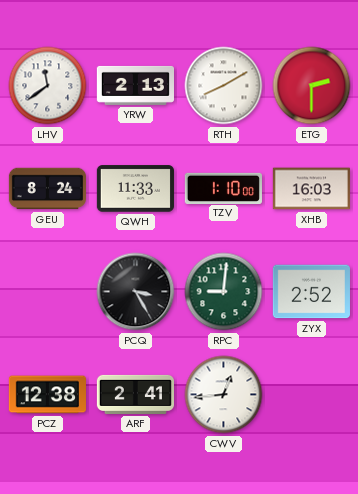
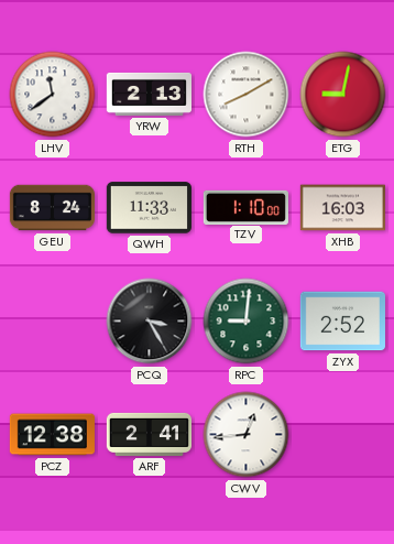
ETG: 2:30 -> 9:02 (343, 95)
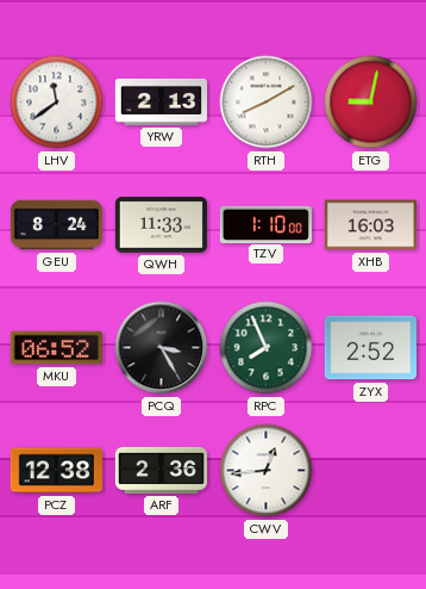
MKU: none -> 06:52 (56, 348)
RPC: 9:01 -> 7:56 (267, 348)
ARF: 2:41 -> 2:36 (161, 470)
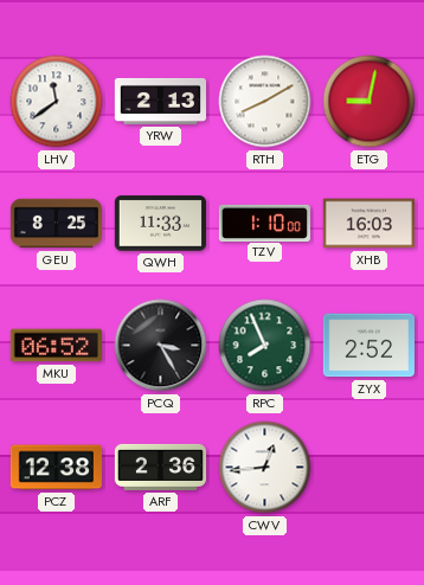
GEU: 8:24 -> 8:25 (56, 224)
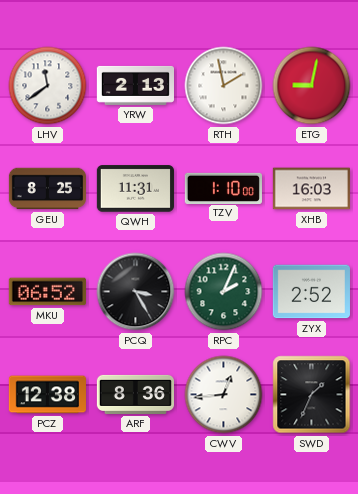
RTH: 8:10 -> 1:58 (224, 86)
QWH: 11:33 -> 11:31 (135, 189)
RPC: 7:56 -> 2:04 (224, 292)
ARF: 2:36 -> 8:36 (135, 394)
SWD: none -> 1:34 (312, 395)
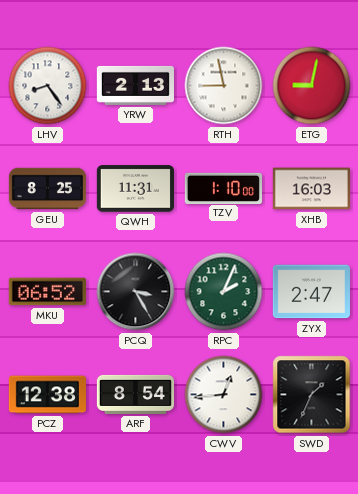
LHV: 11:39 -> 8:24 (48, 86)
RTH: 1:58 -> 8:58 (224, 86)
ZYX: 2:52 -> 2:47 (311, 292)
ARF: 8:36 -> 8:54 (135, 394)
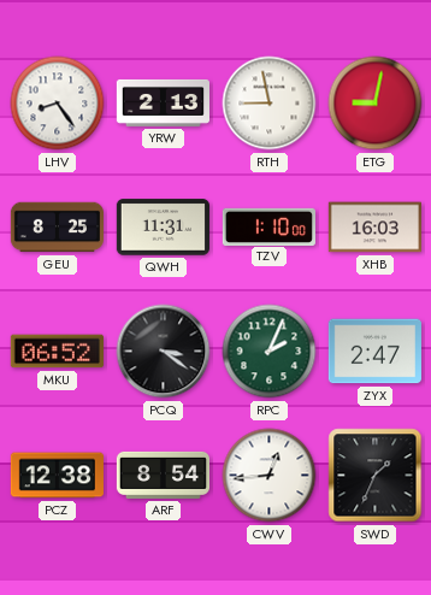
PCQ: 3:25 -> 3:21 (164, 352)
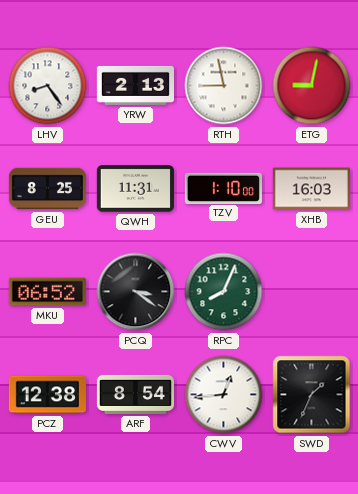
RPC: 2:04 -> 8:04 (224, 292)
ZYX: 2:47 -> none (374, 352)
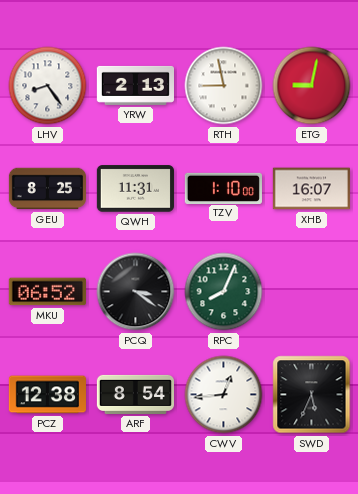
XHB: 16:03 -> 16:07 (311, 189)
SWD: 1:34 -> 5:34 (312, 395)
